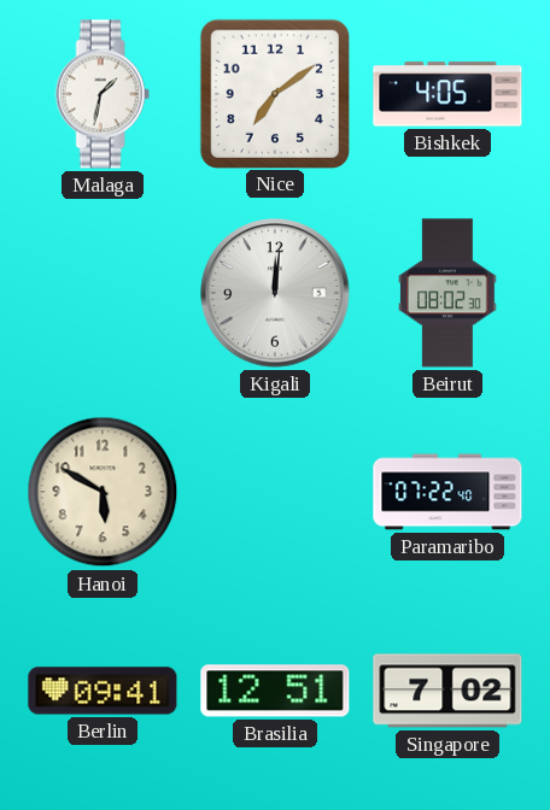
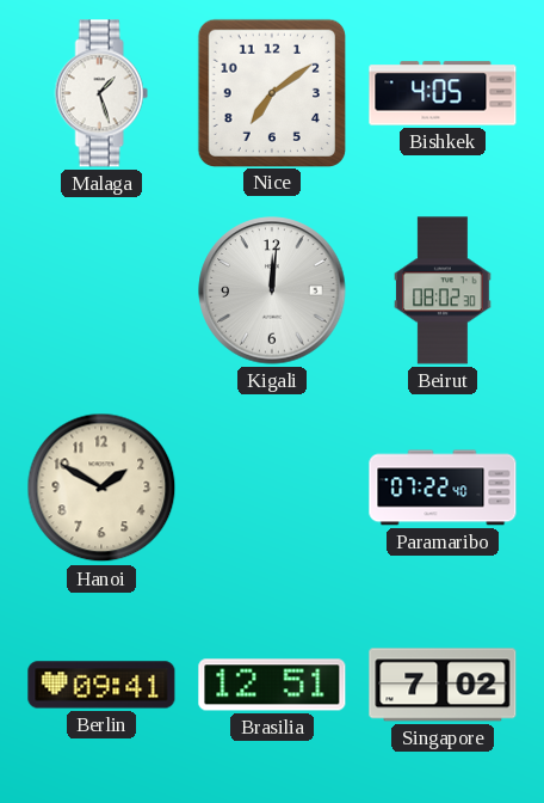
Malaga: 1:32 -> 1:27 (101, 93)
Hanoi: 5:50 -> 1:50 (101, 488)
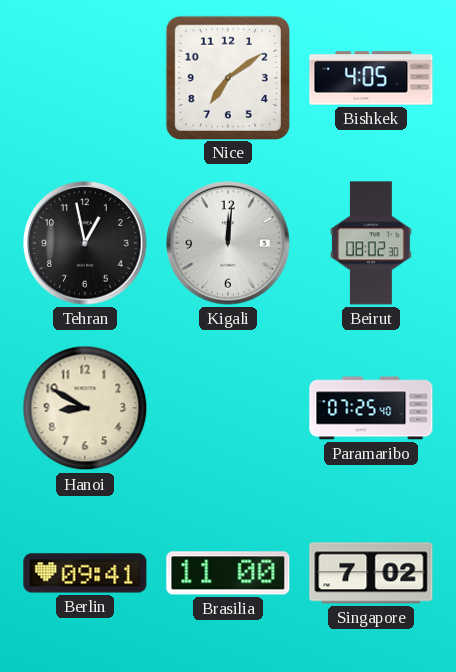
Malaga: 1:27 -> none (101, 93)
Tehran: none -> 12:58 (85, 243)
Hanoi: 1:50 -> 8:50 (85, 408)
Paramaribo: 07:22 -> 07:25 (371, 408)
Brasilia: 12:51 -> 11:00 (228, 573)
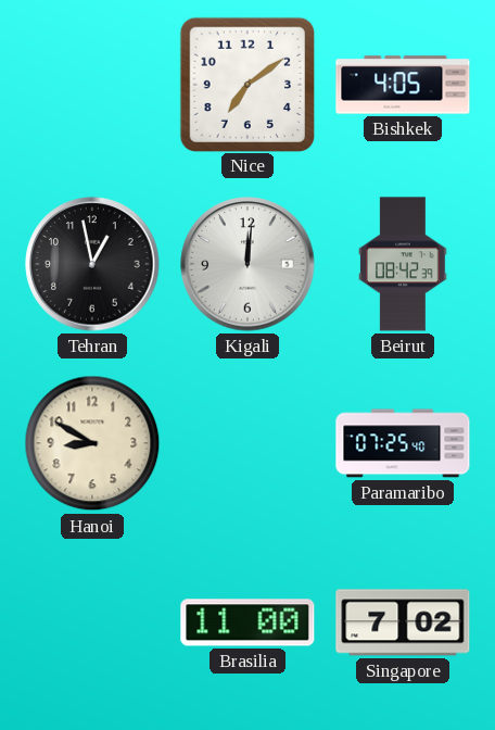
Beirut: 08:02 -> 08:42 (403, 264)
Berlin: 09:41 -> none (85, 573)
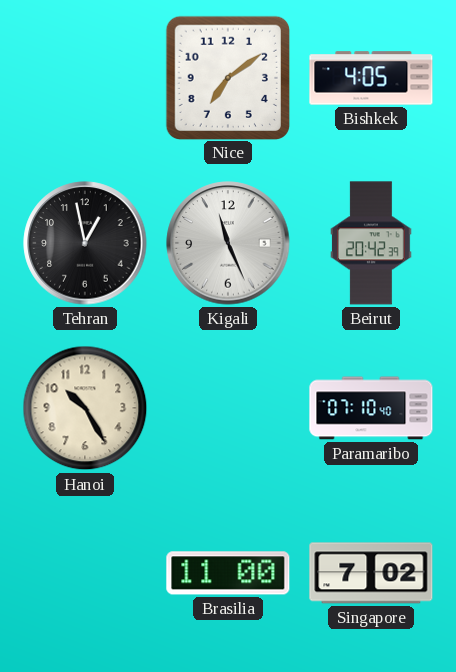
Kigali: 12:01 -> 11:26 (228, 243)
Beirut: 08:42 -> 20:42 (371, 243)
Hanoi: 8:50 -> 10:25 (85, 408)
Paramaribo: 07:25 -> 07:10 (371, 408)
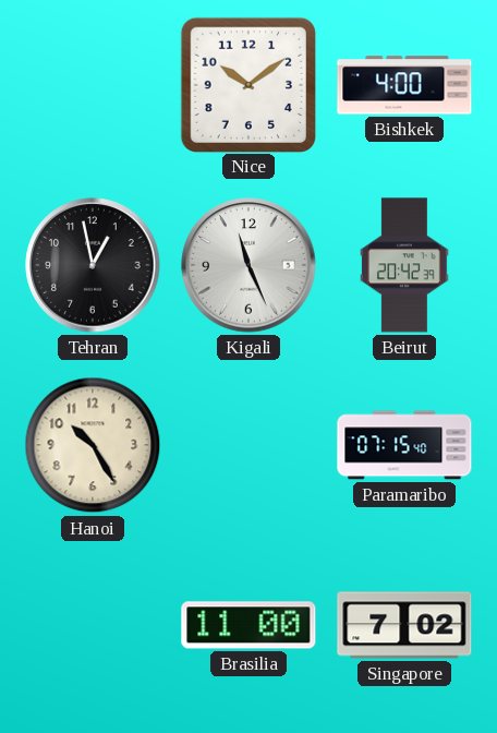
Nice: 7:09 -> 10:09 (247, 84)
Bishkek: 4:05 -> 4:00 (404, 85)
Paramaribo: 07:10 -> 07:15 (404, 445)
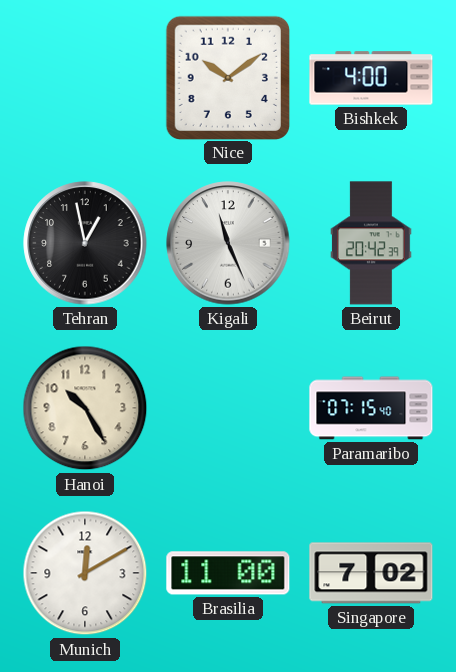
Munich: none -> 12:10 (85, 573)
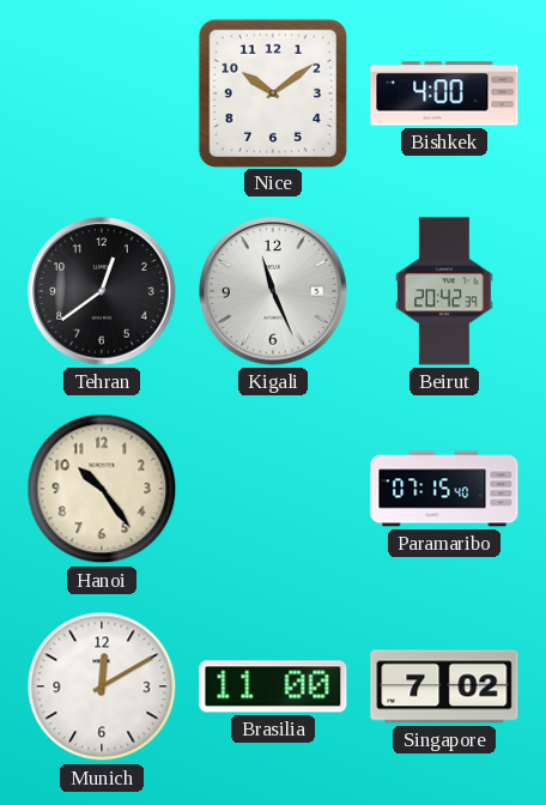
Tehran: 12:58 -> 12:39 (102, 291)
Hanoi: 10:25 -> 10:24 (102, 489)
